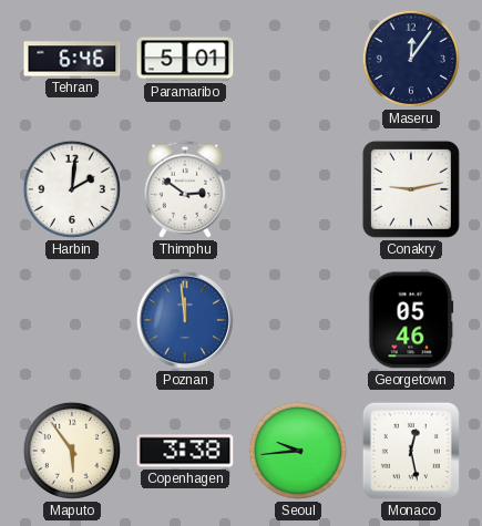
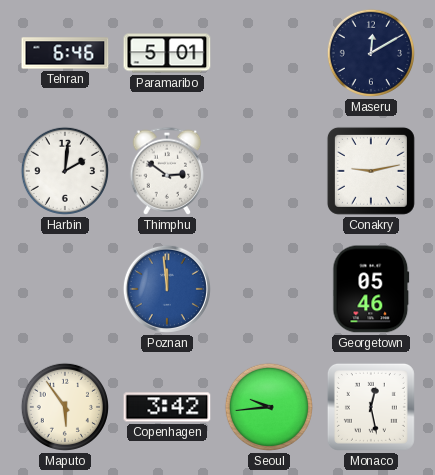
Maseru: 12:06 -> 12:10 (371, 53)
Copenhagen: 3:38 -> 3:42 (167, 407)
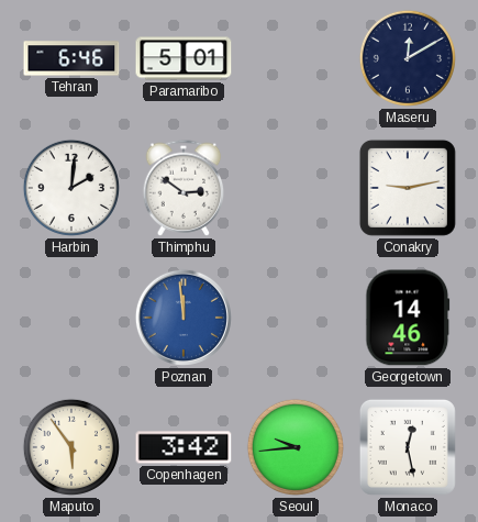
Georgetown: 05:46 -> 14:46 (408, 318)
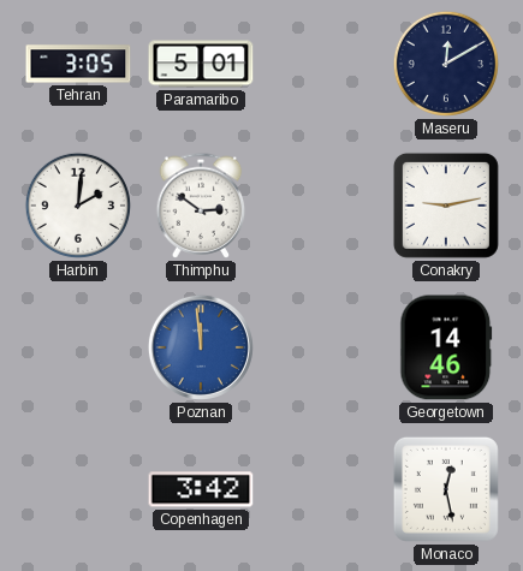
Tehran: 6:46 -> 3:05 (78, 64)
Maputo: 5:54 -> none (71, 447)
Seoul: 9:44 -> none (296, 447)
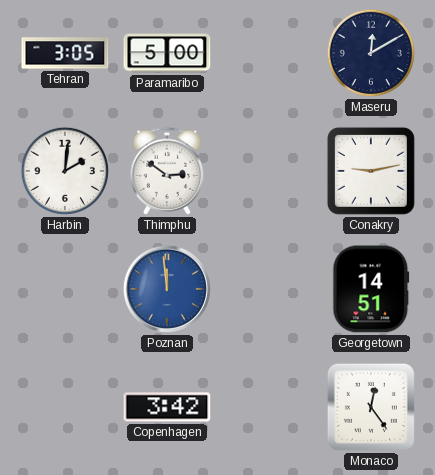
Paramaribo: 5:01 -> 5:00 (167, 53)
Georgetown: 14:46 -> 14:51 (371, 289)
Monaco: 12:28 -> 12:24 (371, 407)
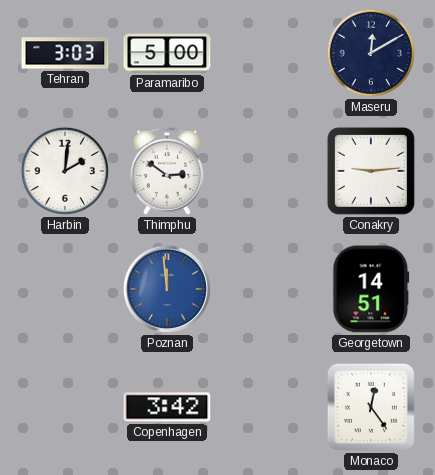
Tehran: 3:05 -> 3:03 (65, 53)
Conakry: 9:13 -> 9:14 (371, 171)
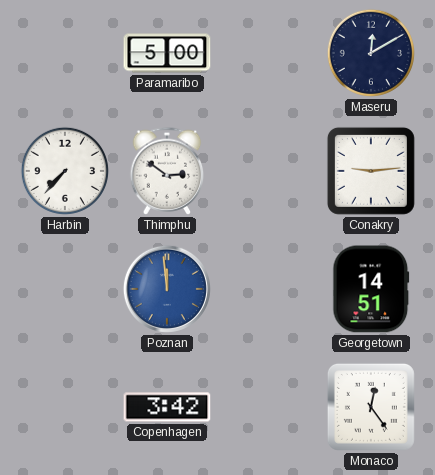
Tehran: 3:03 -> none (65, 53)
Harbin: 2:01 -> 7:37 (65, 171)
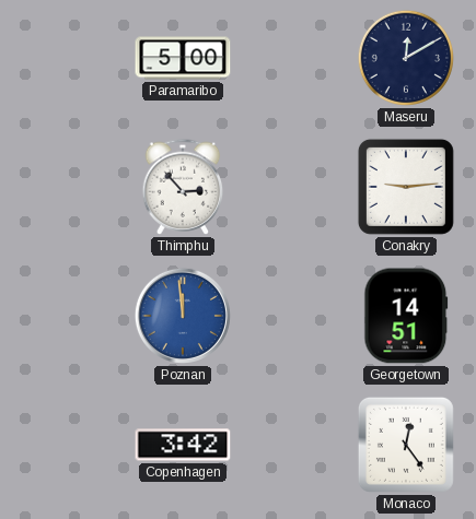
Harbin: 7:37 -> none (65, 171)
Thimphu: 2:51 -> 2:53 (183, 187)
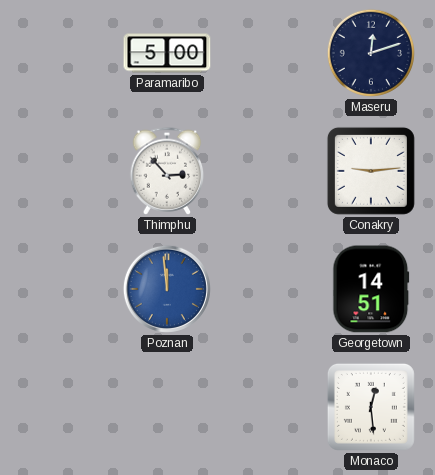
Maseru: 12:10 -> 12:12 (371, 53)
Copenhagen: 3:42 -> none (183, 445)
Monaco: 12:24 -> 12:29 (371, 407)
